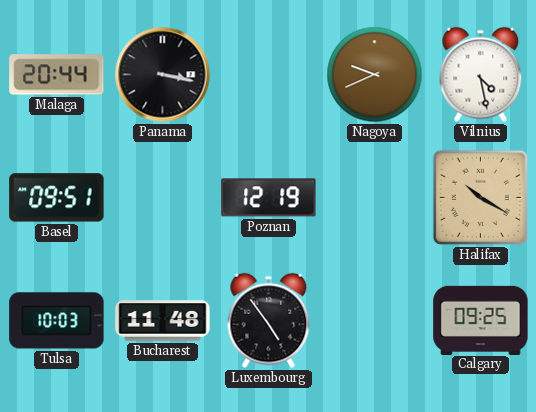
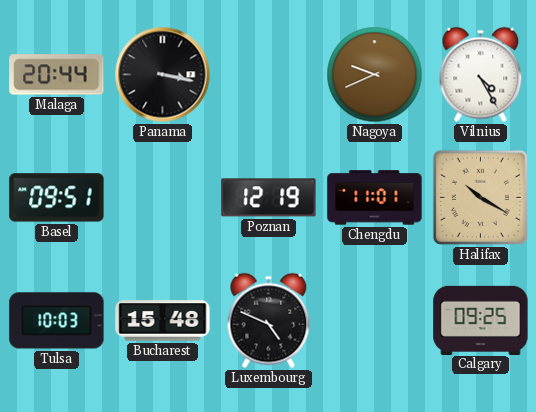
Vilnius: 4:28 -> 4:25 (481, 75)
Chengdu: none -> 11:01 (375, 198)
Bucharest: 11:48 -> 15:48 (163, 321)
Luxembourg: 4:54 -> 4:49 (269, 321)
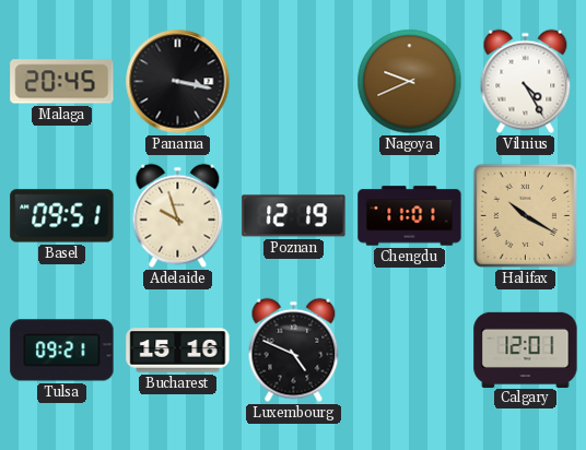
Malaga: 20:44 -> 20:45 (62, 82)
Adelaide: none -> 9:57 (178, 216)
Tulsa: 10:03 -> 09:21 (62, 351)
Bucharest: 15:48 -> 15:16 (178, 351)
Calgary: 09:25 -> 12:01 (526, 350)
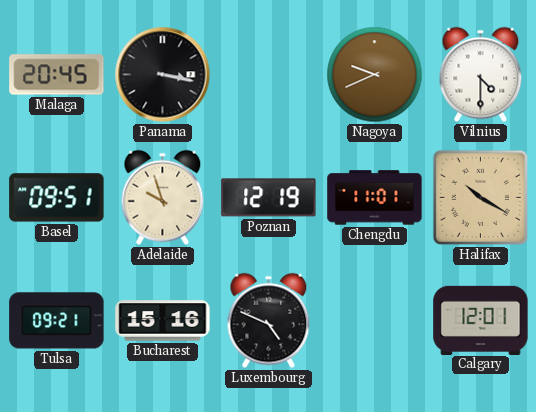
Vilnius: 4:25 -> 4:30 (481, 75)
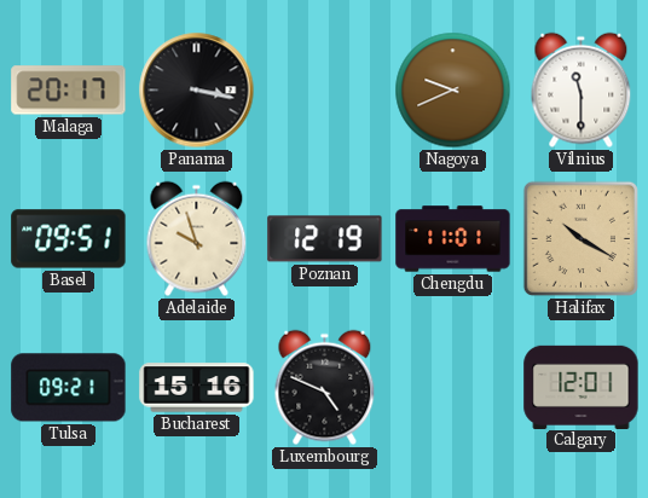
Malaga: 20:45 -> 20:17 (69, 91)
Vilnius: 4:30 -> 11:30 (582, 91)
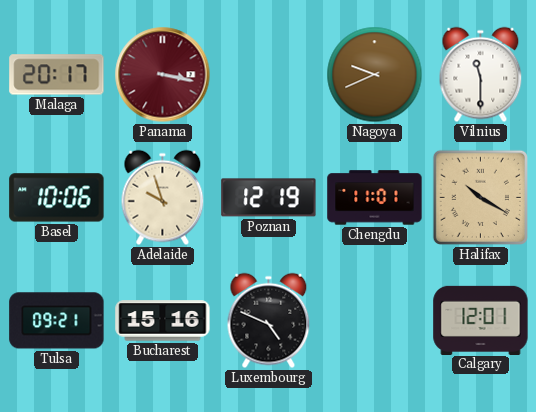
Panama dial: black -> burgundy (163, 75)
Basel: 09:51 -> 10:06 (57, 198)
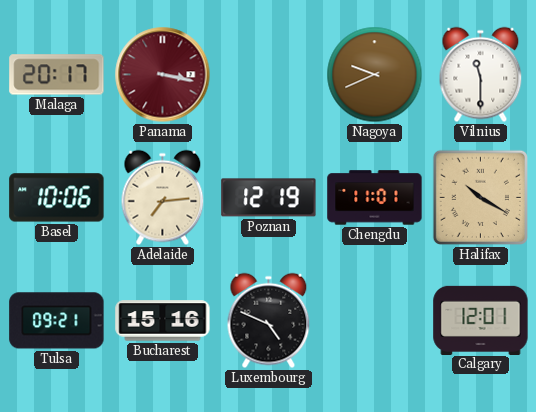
Adelaide: 9:57 -> 7:14 (163, 198)
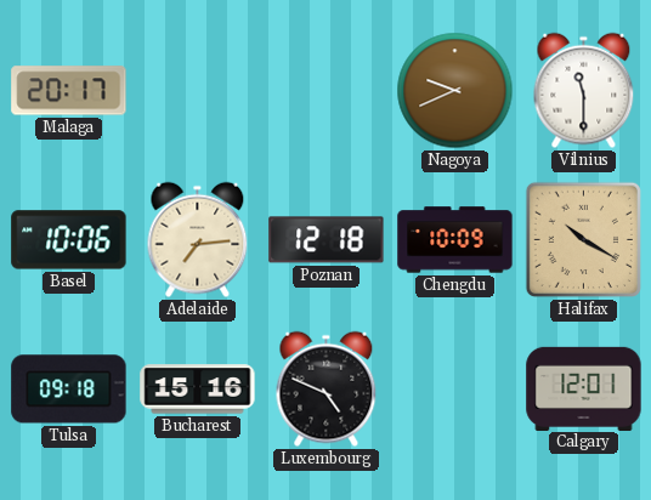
Panama: 3:17 -> none (163, 75)
Poznan: 12:19 -> 12:18 (327, 240)
Chengdu: 11:01 -> 10:09 (455, 240)
Tulsa: 09:21 -> 09:18 (69, 390)
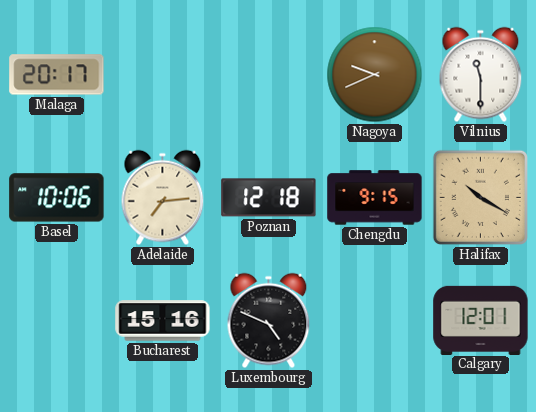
Chengdu: 10:09 -> 9:15 (375, 198)
Tulsa: 09:18 -> none (69, 390)
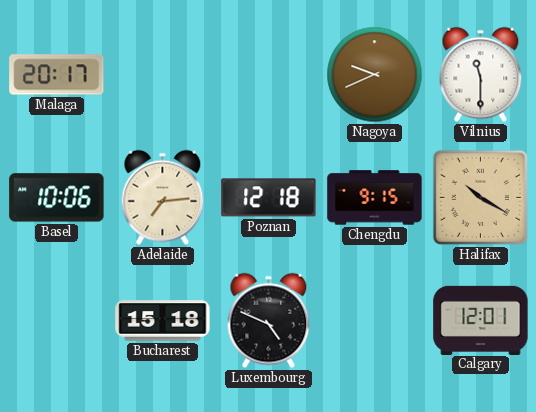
Bucharest: 15:16 -> 15:18 (163, 321)
